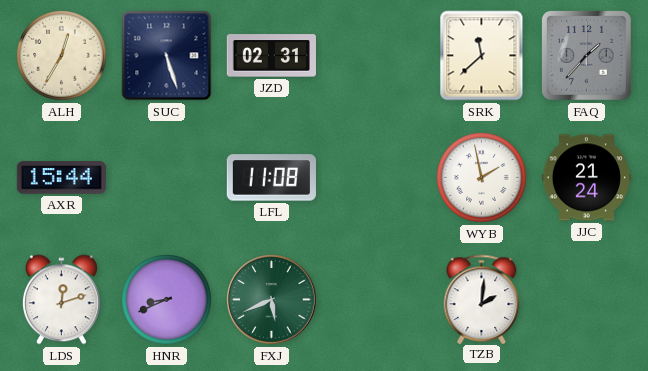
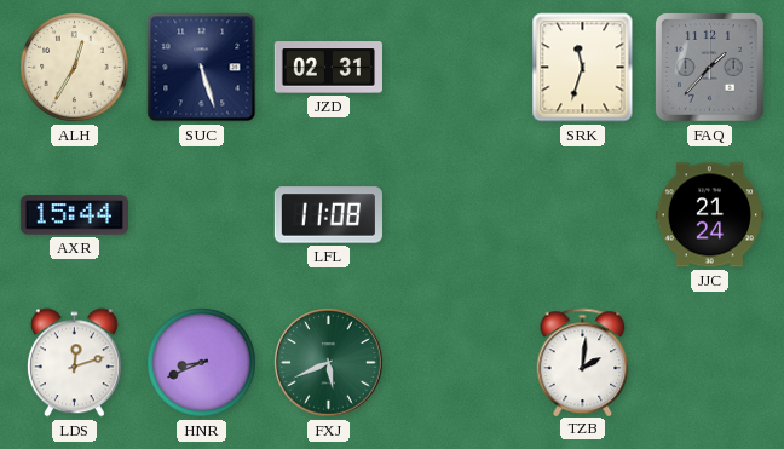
SRK: 11:38 -> 11:33 (583, 68)
WYB: 1:58 -> none (482, 178)
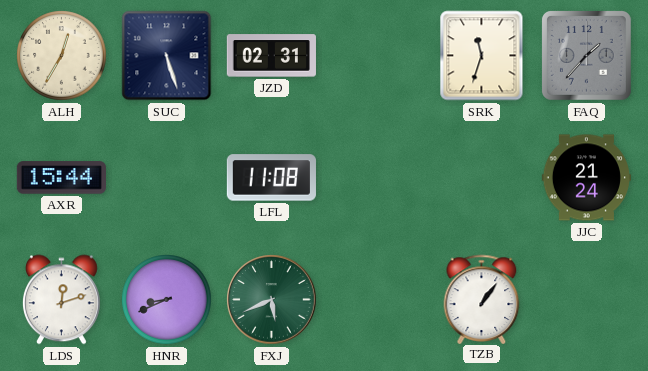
TZB: 2:01 -> 1:06 (482, 299)
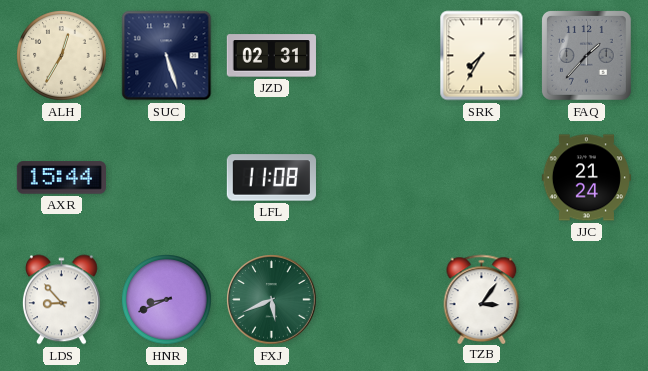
SRK: 11:33 -> 7:35 (482, 56)
LDS: 12:12 -> 8:53 (61, 300)
TZB: 1:06 -> 3:06 (482, 299)
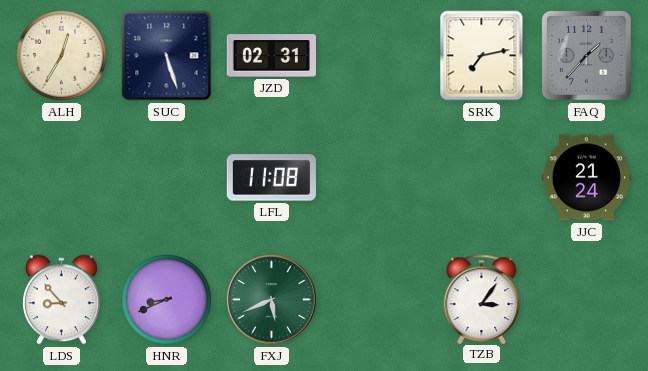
SRK: 7:35 -> 7:13 (482, 56)
AXR: 15:44 -> none (61, 178)
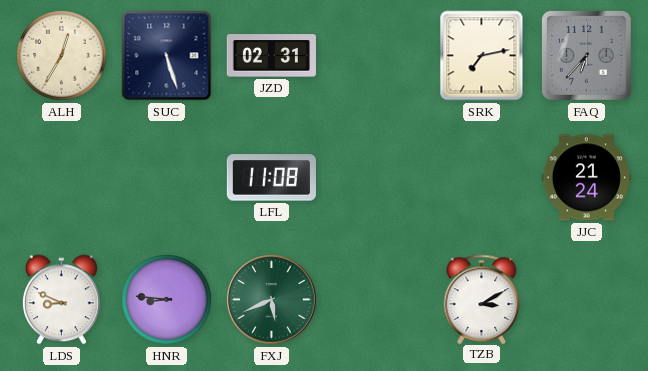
FAQ: 1:37 -> 6:37 (586, 55)
LDS: 8:53 -> 8:49 (61, 300)
HNR: 8:41 -> 8:46 (167, 300)
TZB: 3:06 -> 3:10 (482, 299)
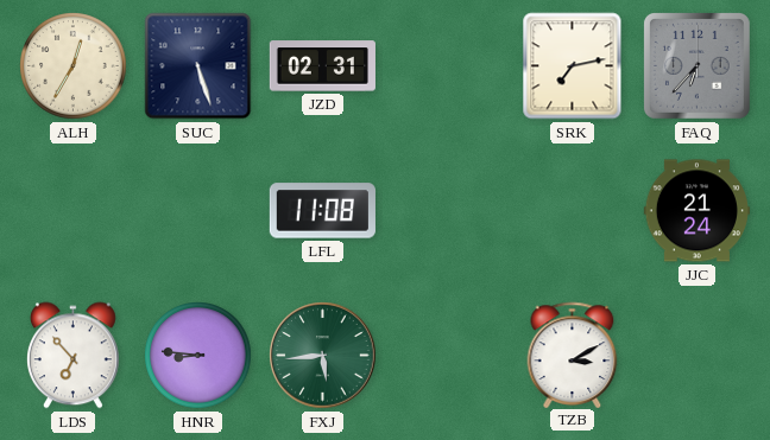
LDS: 8:49 -> 6:53 (72, 356)
FXJ: 5:41 -> 5:44 (323, 356)
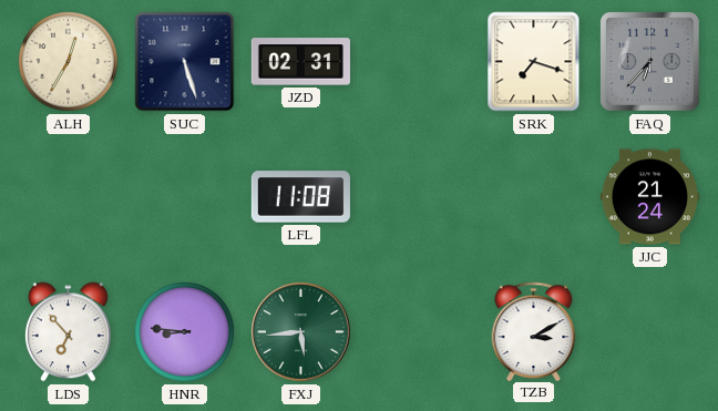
SRK: 7:13 -> 7:18 (534, 62)
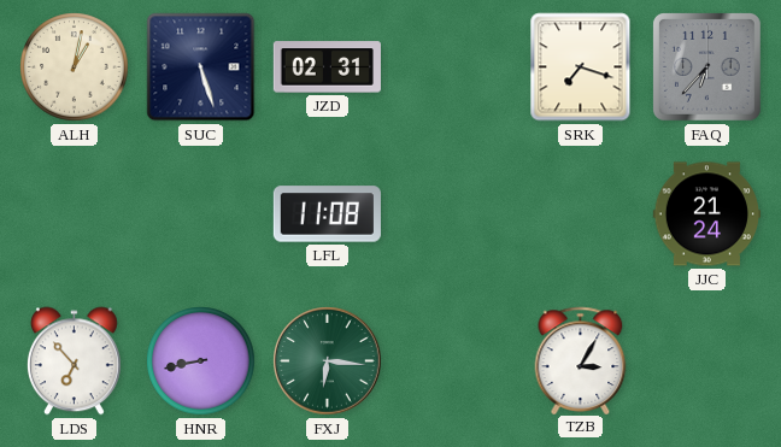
ALH: 12:35 -> 1:02 (75, 67)
HNR: 8:46 -> 8:43 (201, 361)
FXJ: 5:44 -> 6:16 (328, 361)
TZB: 3:10 -> 3:05 (581, 360)
